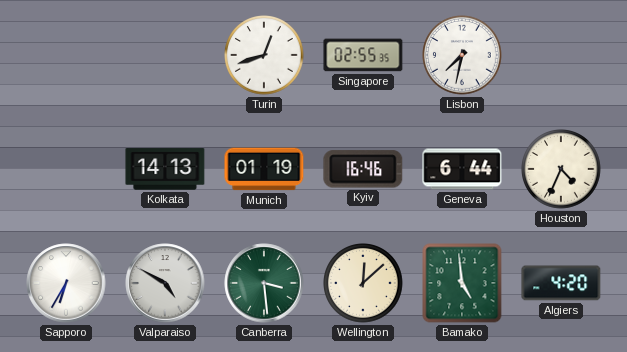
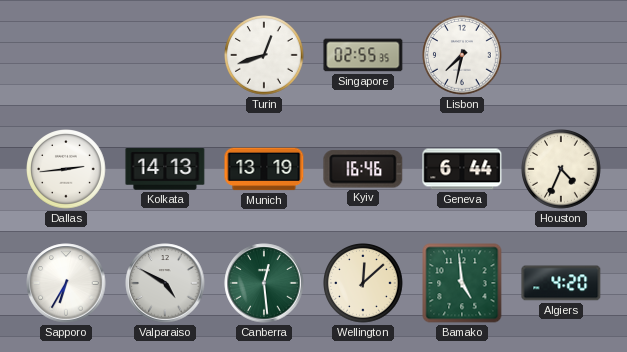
Dallas: none -> 2:44 (66, 169)
Munich: 01:19 -> 13:19 (264, 169)
Canberra: 3:29 -> 12:29 (264, 283)
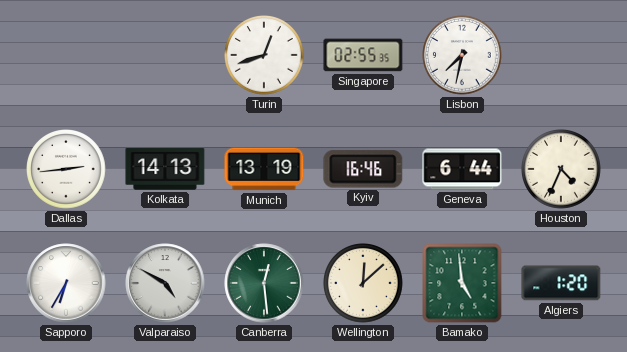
Algiers: 4:20 -> 1:20 (561, 283)
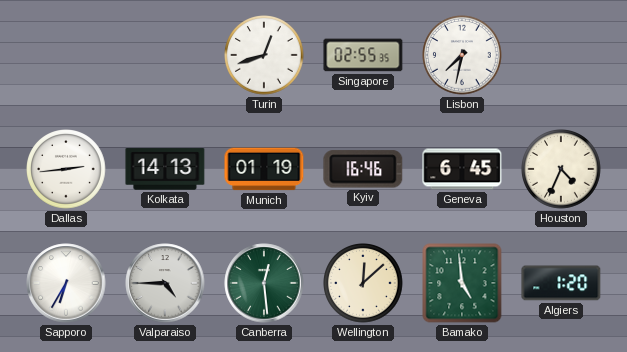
Munich: 13:19 -> 01:19 (264, 169)
Geneva: 6:44 -> 6:45 (462, 169)
Valparaiso: 4:50 -> 4:45 (165, 283)
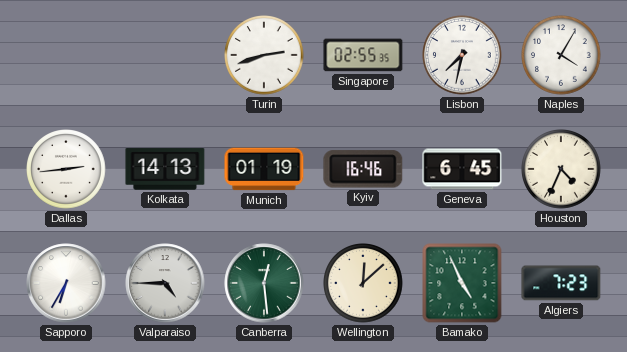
Turin: 12:42 -> 2:42 (264, 55)
Naples: none -> 4:05 (561, 55)
Bamako: 4:59 -> 4:56 (462, 283)
Algiers: 1:20 -> 7:23 (561, 283)
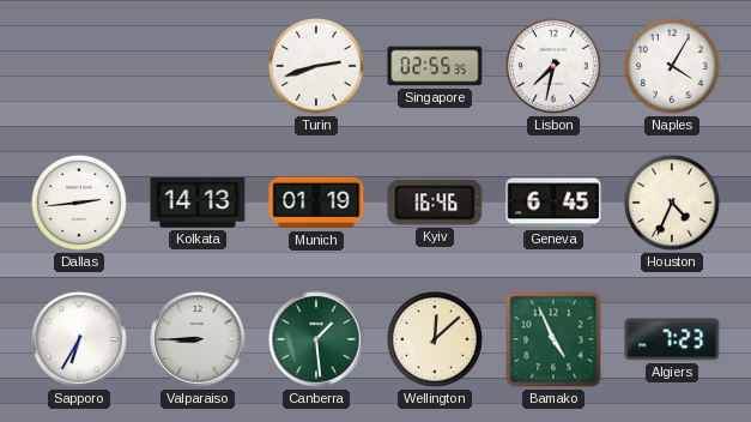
Valparaiso: 4:45 -> 8:45 (198, 339)
Canberra: 12:29 -> 1:29 (316, 339)
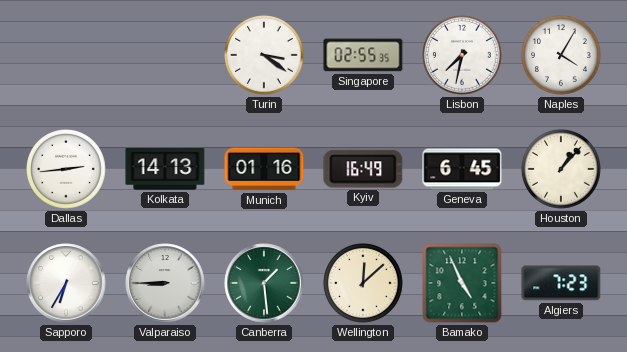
Turin: 2:42 -> 3:21 (264, 55)
Munich: 01:19 -> 01:16 (264, 169)
Kyiv: 16:46 -> 16:49 (363, 169)
Houston: 4:34 -> 1:07 (561, 169)
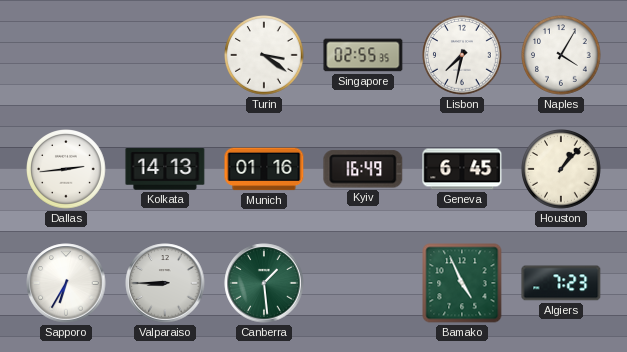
Wellington: 12:08 -> none (363, 283)
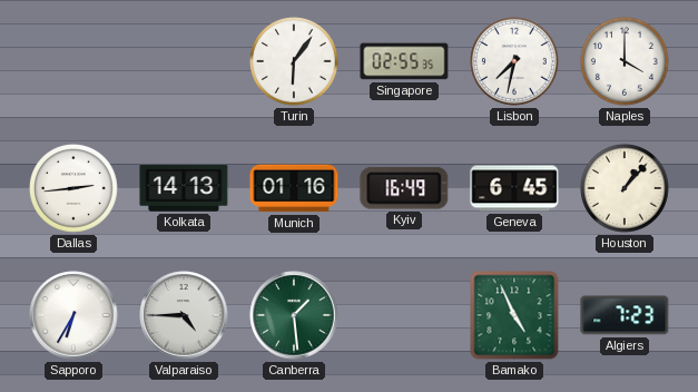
Turin: 3:21 -> 6:06 (294, 61)
Naples: 4:05 -> 4:00 (625, 61)
Valparaiso: 8:45 -> 4:45 (184, 315)
